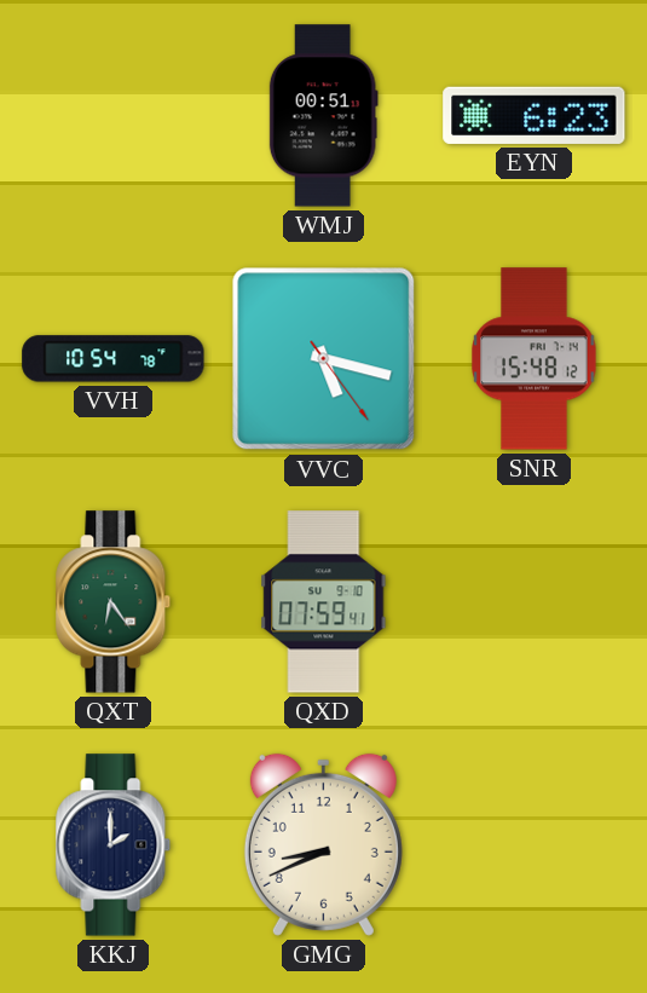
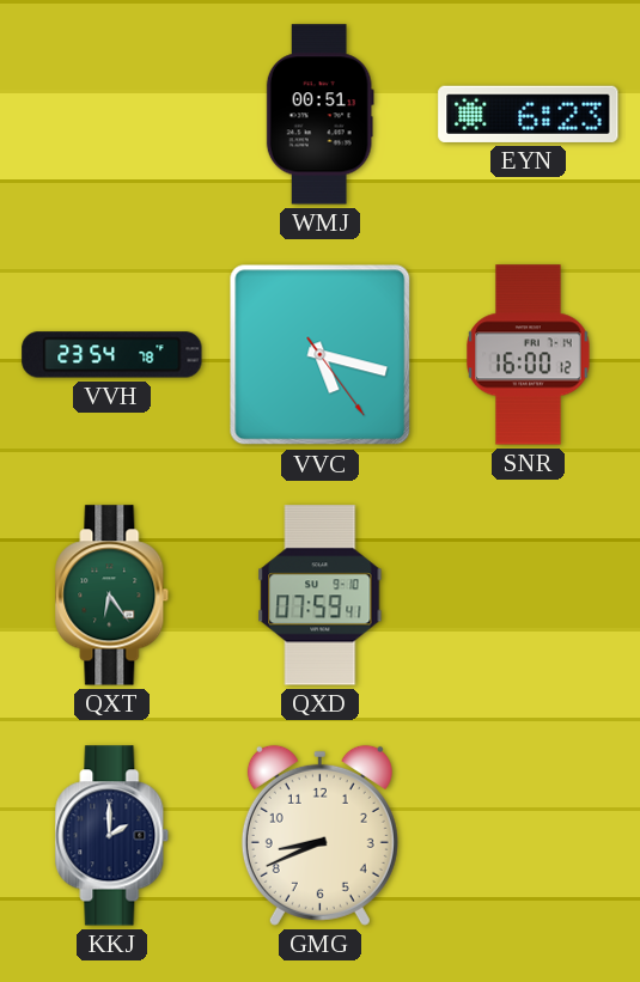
VVH: 10:54 -> 23:54 (112, 355)
SNR: 15:48 -> 16:00 (529, 355)
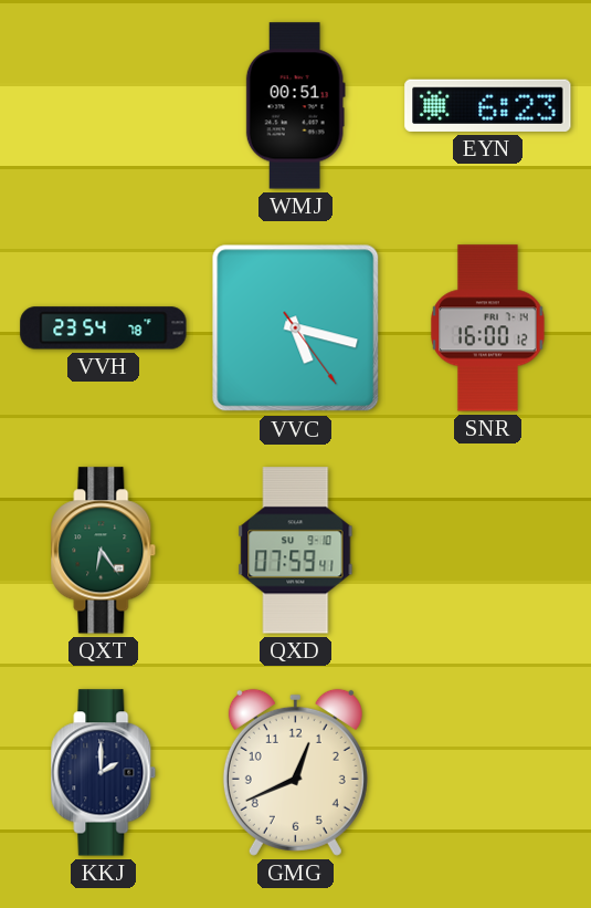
GMG: 8:41 -> 12:41 (295, 772)
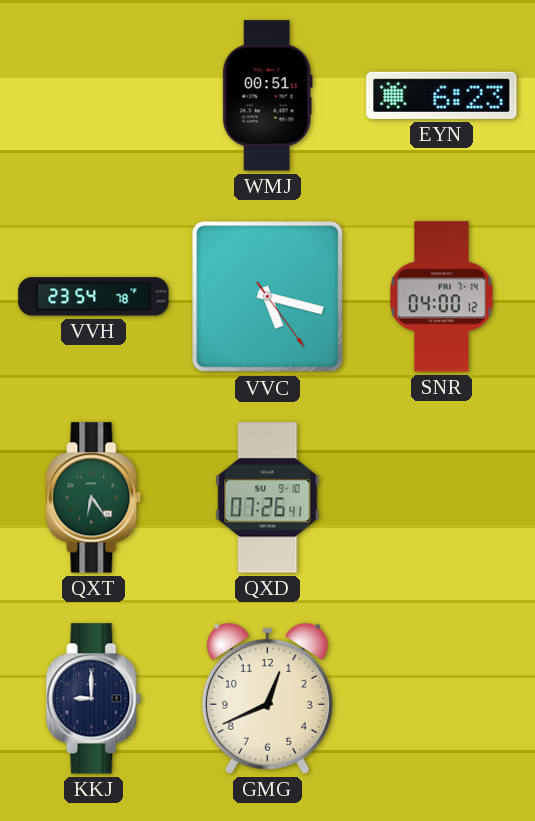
SNR: 16:00 -> 04:00 (442, 297)
QXD: 07:59 -> 07:26 (268, 498)
KKJ: 2:00 -> 9:00 (94, 699)
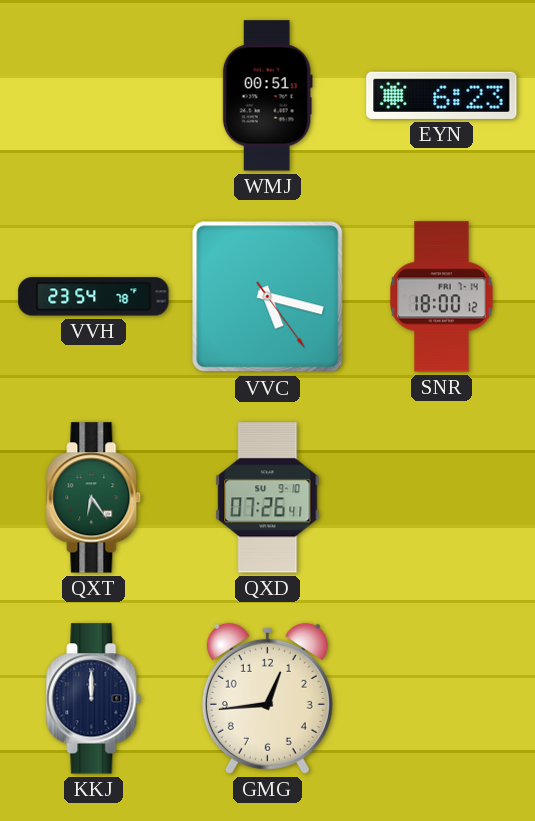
SNR: 04:00 -> 18:00 (442, 297)
KKJ: 9:00 -> 12:00 (94, 699)
GMG: 12:41 -> 12:44 (267, 698)
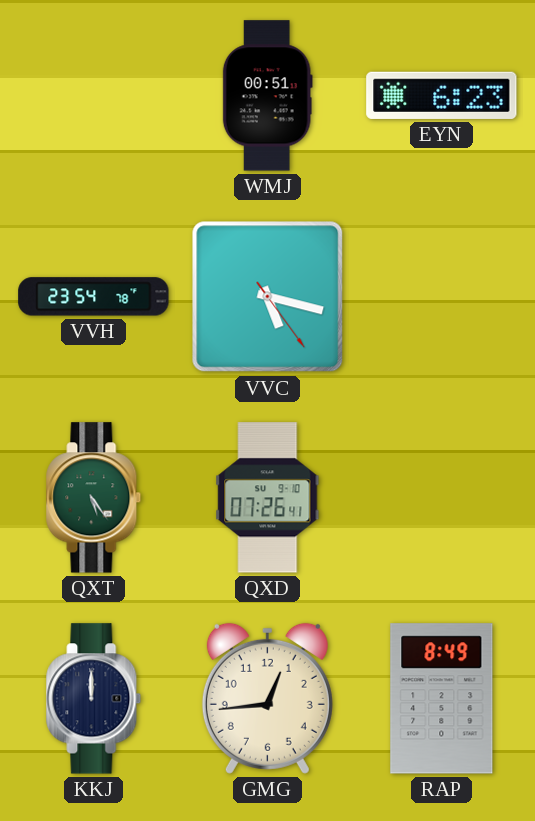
SNR: 18:00 -> none (442, 297)
QXT: 6:24 -> 5:24 (94, 498)
RAP: none -> 8:49 (442, 699)
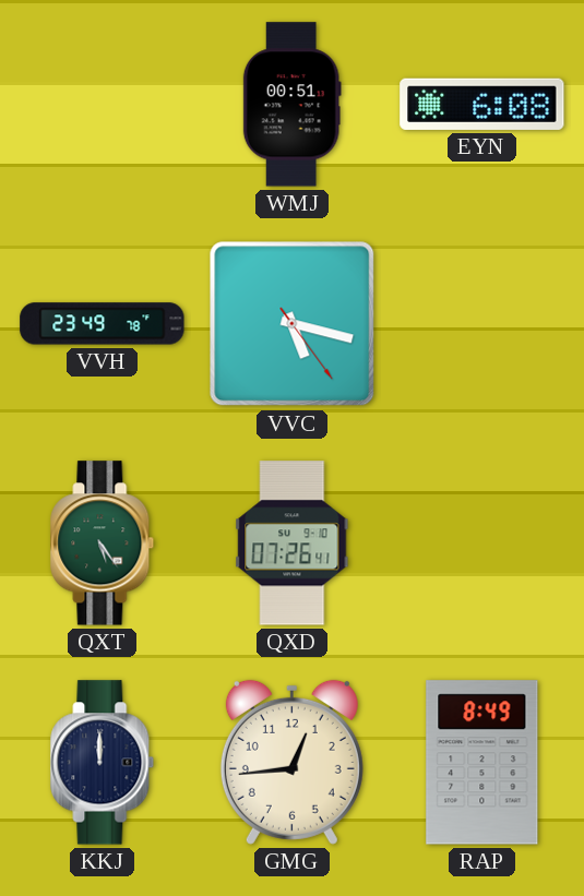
EYN: 6:23 -> 6:08 (482, 104)
VVH: 23:54 -> 23:49 (103, 324)
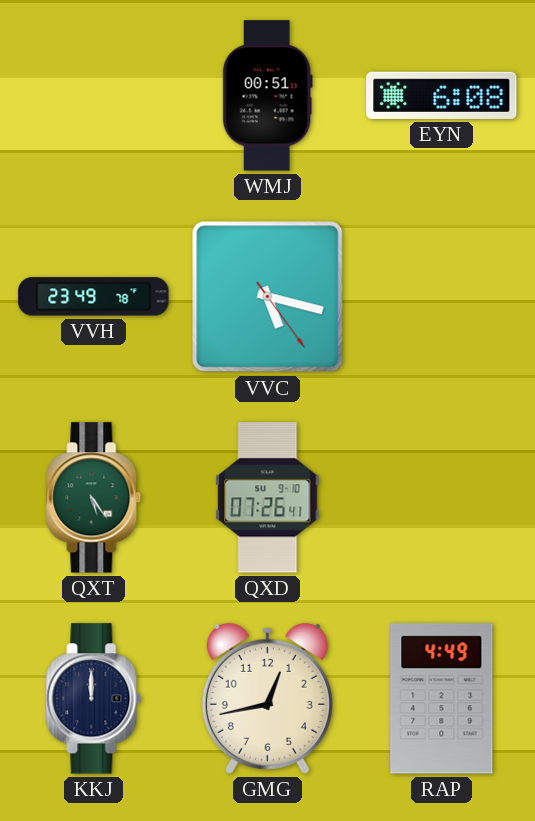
GMG: 12:44 -> 12:43 (267, 698)
RAP: 8:49 -> 4:49 (442, 699)
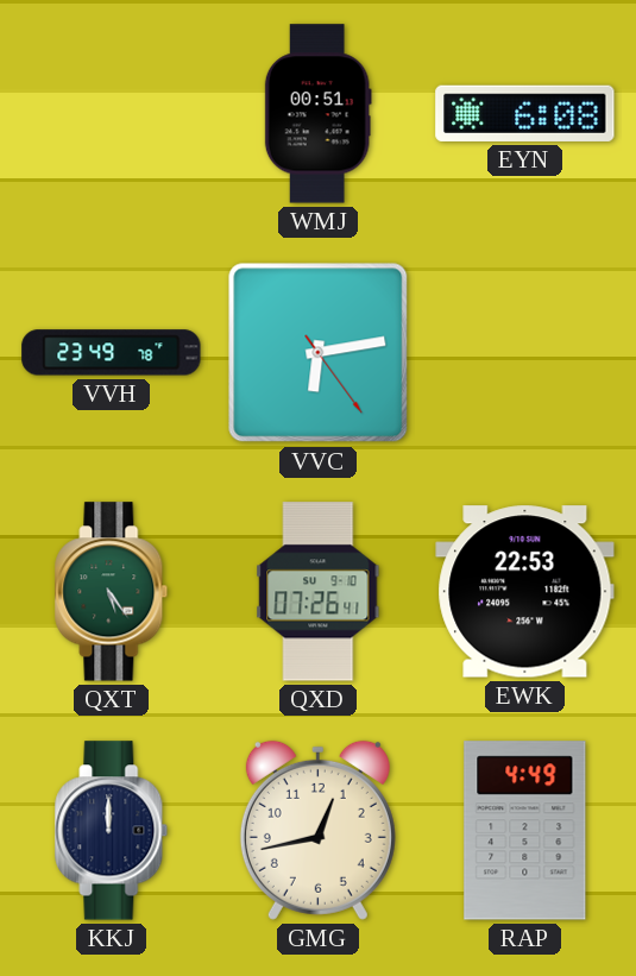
VVC: 5:17 -> 6:13 (319, 353)
EWK: none -> 22:53 (525, 592)
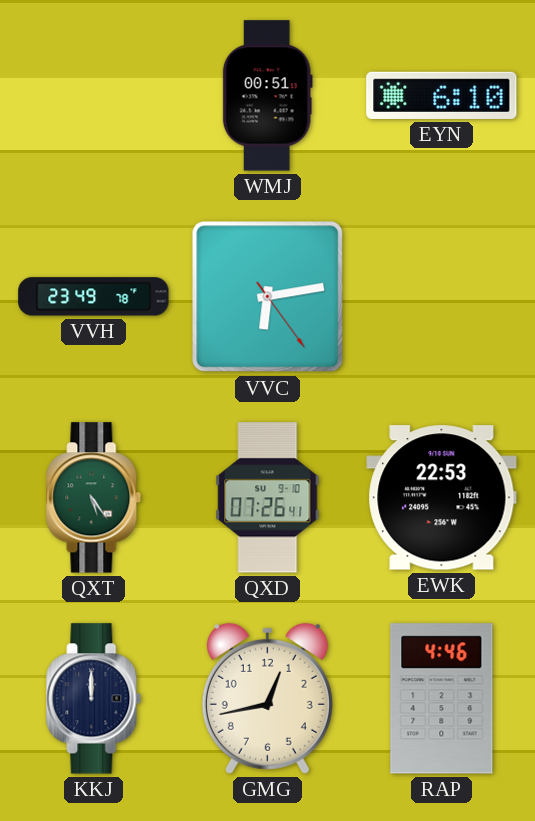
EYN: 6:08 -> 6:10 (442, 95)
RAP: 4:49 -> 4:46 (442, 699)
